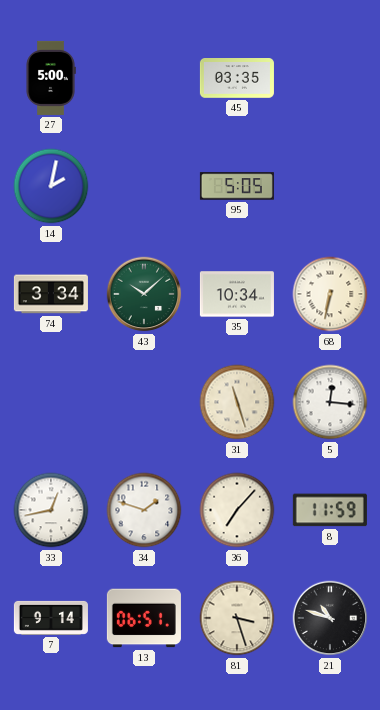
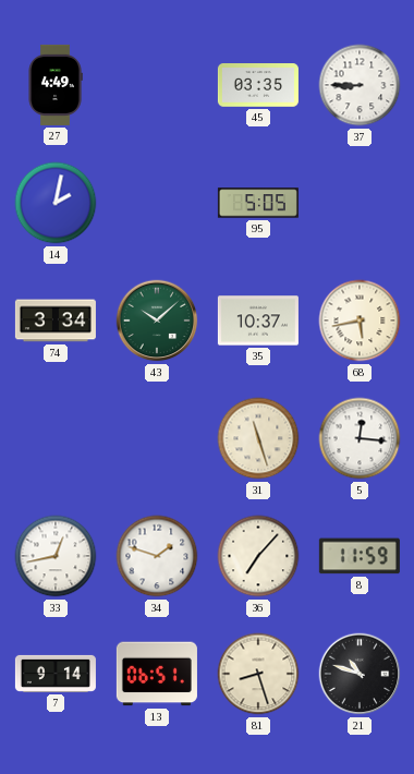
27: 5:00 -> 4:49 (56, 85)
37: none -> 8:45 (360, 85)
35: 10:34 -> 10:37 (258, 321)
68: 6:32 -> 5:43 (360, 321)
81: 3:27 -> 8:27 (258, 674)
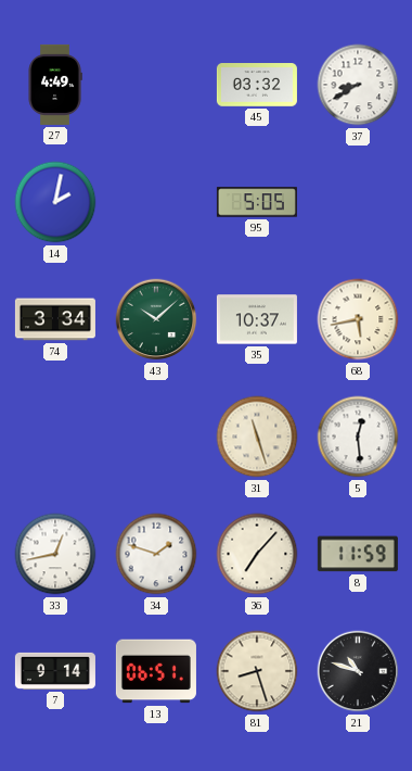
45: 03:35 -> 03:32 (257, 85)
37: 8:45 -> 8:40 (358, 85)
5: 12:16 -> 12:29 (358, 437)
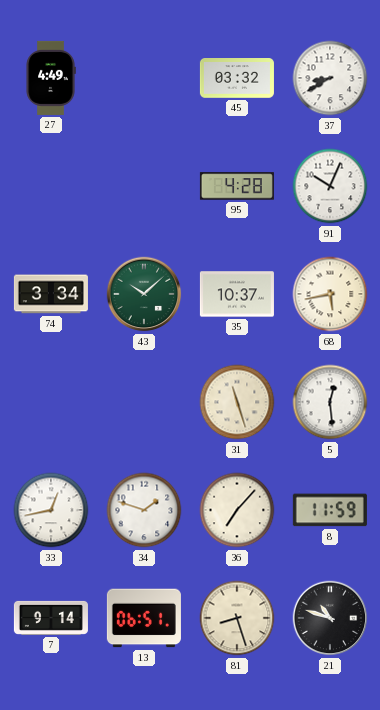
14: 2:02 -> none (55, 202)
95: 5:05 -> 4:28 (237, 186)
91: none -> 10:04 (330, 186)
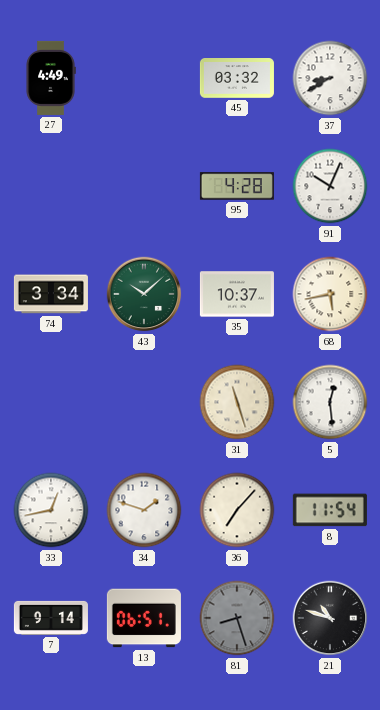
8: 11:59 -> 11:54 (330, 510)
81 dial: cream -> grey (237, 618)
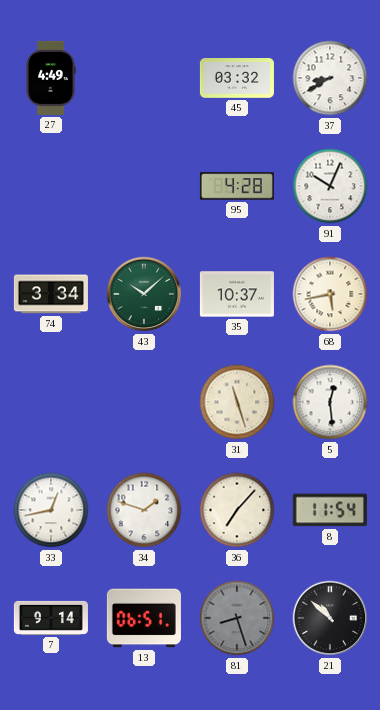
21: 10:48 -> 10:52 (330, 618)
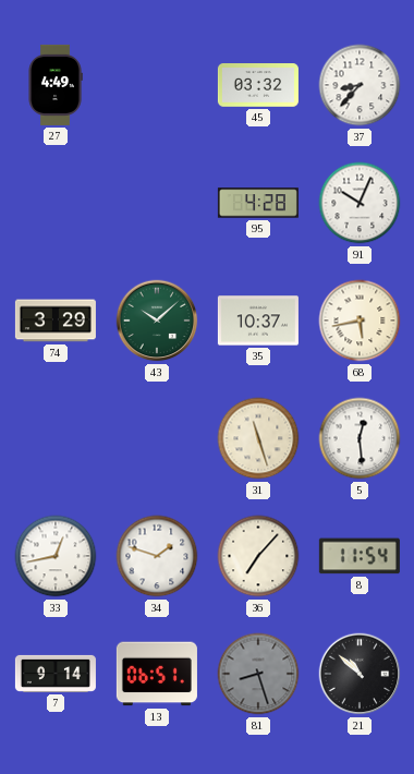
37: 8:40 -> 8:37 (360, 85)
74: 3:34 -> 3:29 (56, 321)
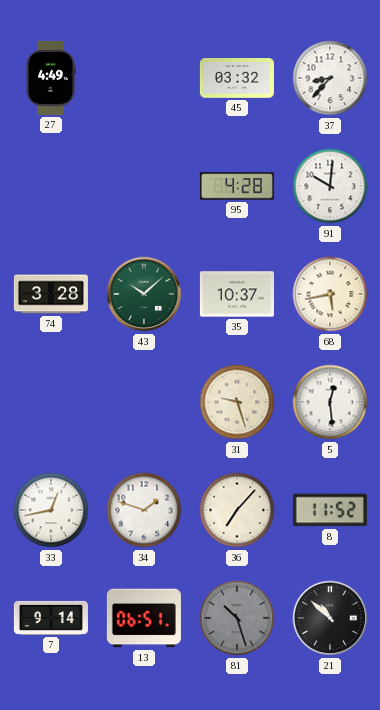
91: 10:04 -> 10:01 (330, 186)
74: 3:29 -> 3:28 (51, 294)
31: 11:27 -> 9:27 (237, 402)
8: 11:54 -> 11:52 (330, 510)
81: 8:27 -> 10:27 (237, 618)
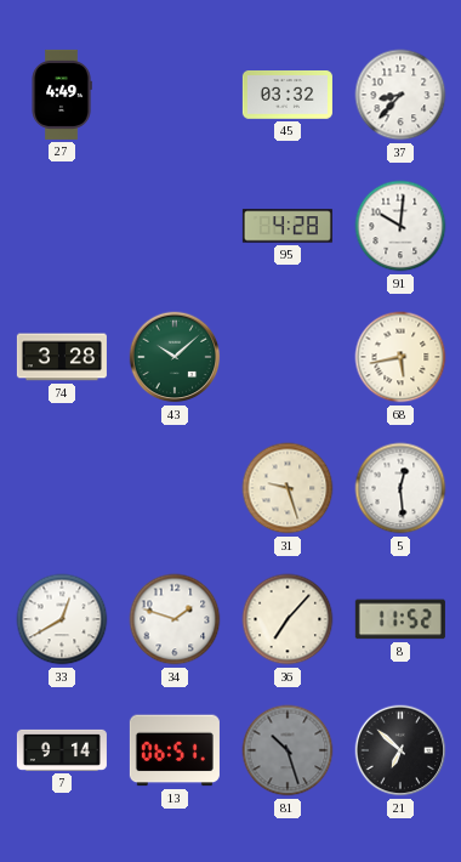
35: 10:37 -> none (237, 294)
33: 12:43 -> 12:40 (62, 619)
21: 10:52 -> 6:52 (400, 750)
